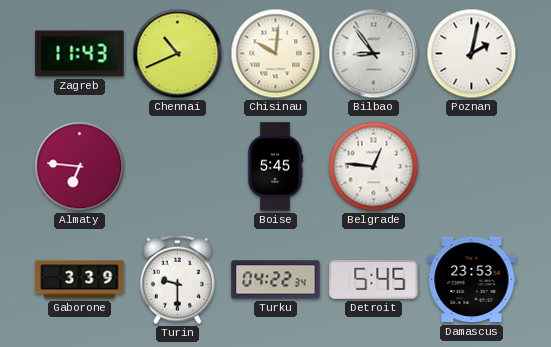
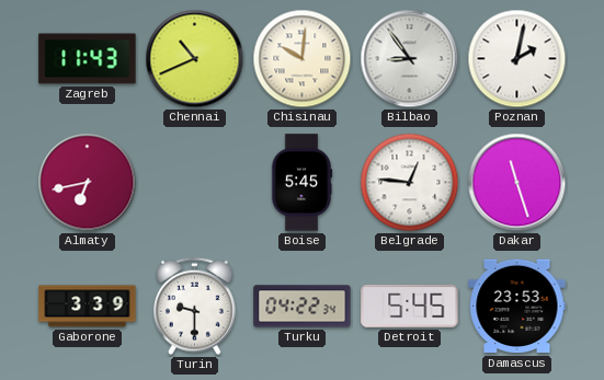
Almaty: 6:46 -> 6:43 (88, 183)
Dakar: none -> 11:27 (517, 183)
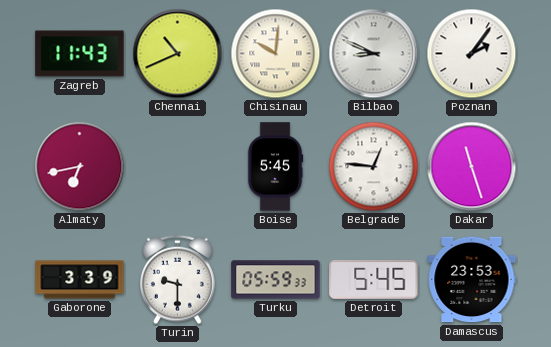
Bilbao: 8:54 -> 8:49 (374, 54)
Poznan: 2:02 -> 2:06 (472, 54)
Turku: 04:22 -> 05:59 (276, 280)
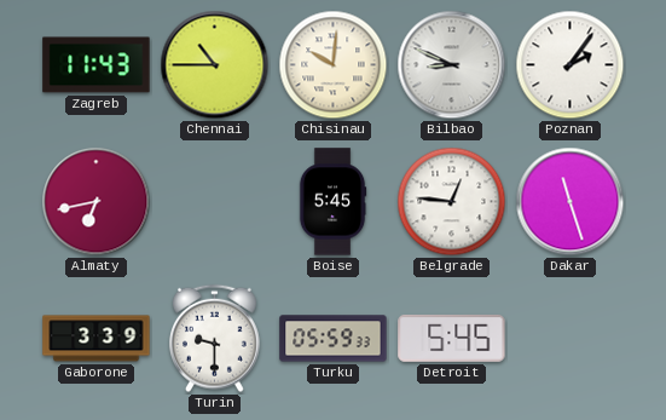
Chennai: 10:41 -> 10:45 (215, 65)
Damascus: 23:53 -> none (472, 280)
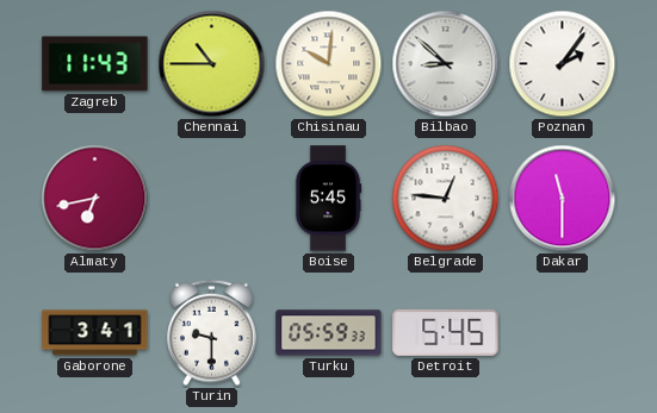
Bilbao: 8:49 -> 8:52 (446, 64)
Dakar: 11:27 -> 11:30 (563, 199)
Gaborone: 3:39 -> 3:41 (95, 333)
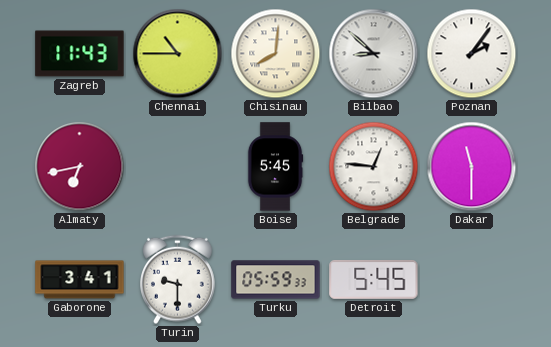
Chisinau: 10:01 -> 8:01 (276, 54)
